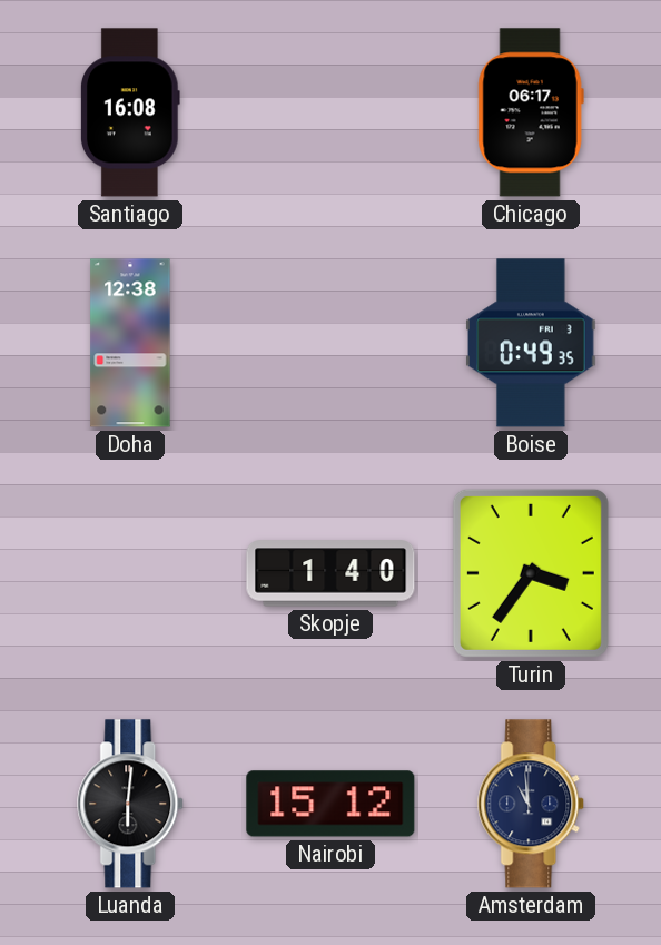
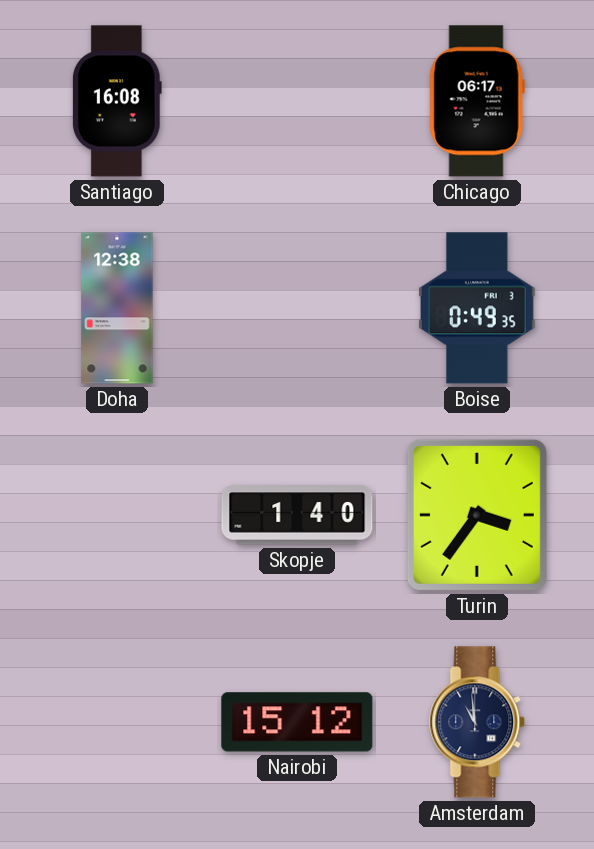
Luanda: 6:01 -> none (131, 804)
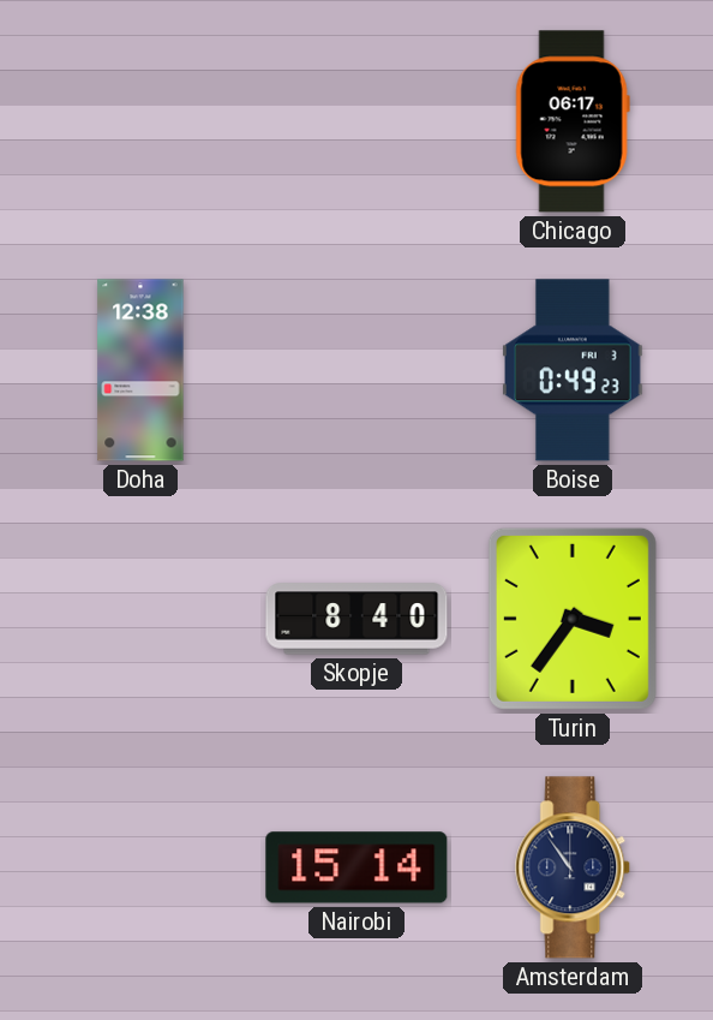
Santiago: 16:08 -> none (117, 101)
Boise: 0:49:35 -> 0:49:23 (573, 370)
Skopje: 1:40 -> 8:40 (356, 619)
Nairobi: 15:12 -> 15:14 (356, 867)
Amsterdam: 10:59 -> 10:54 (574, 867)
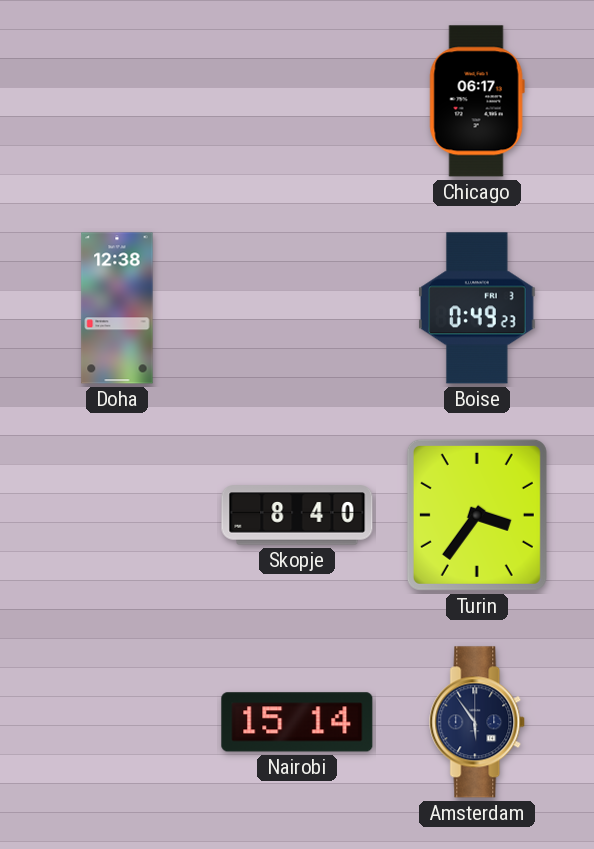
Amsterdam: 10:54 -> 5:54 (478, 722)
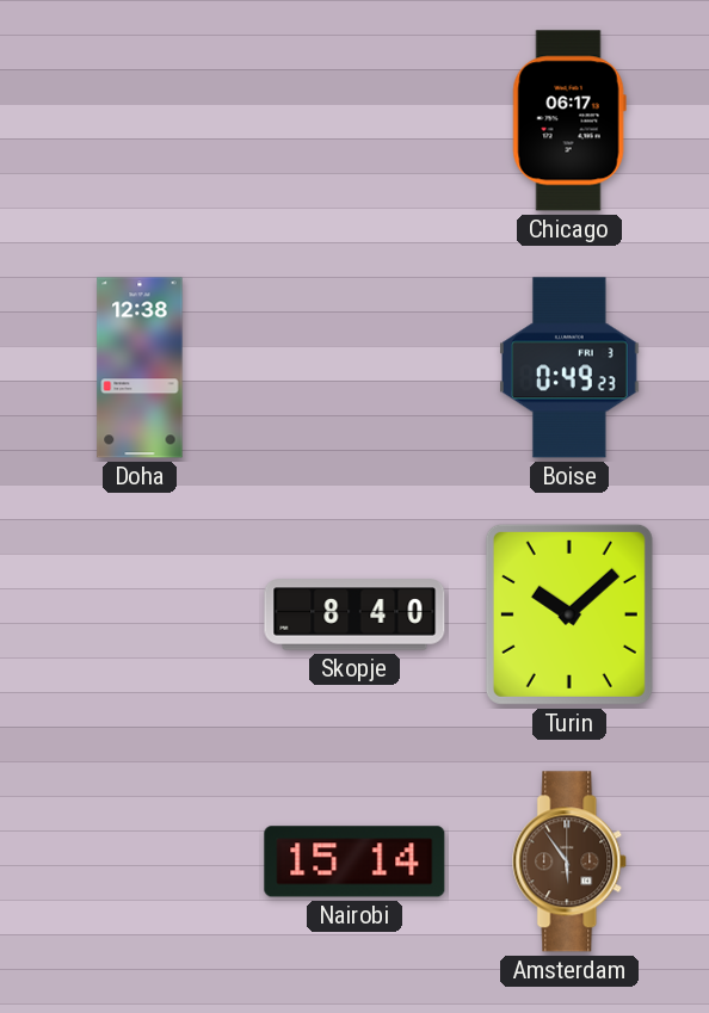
Turin: 3:36 -> 10:08 (569, 614)
Amsterdam dial: navy -> brown (571, 861)
